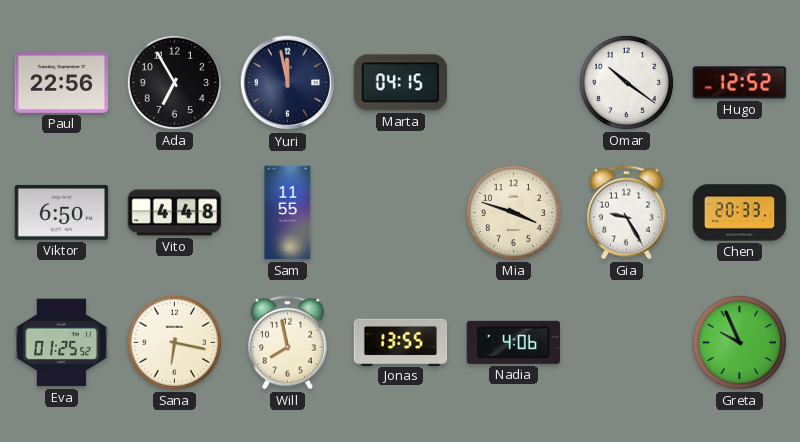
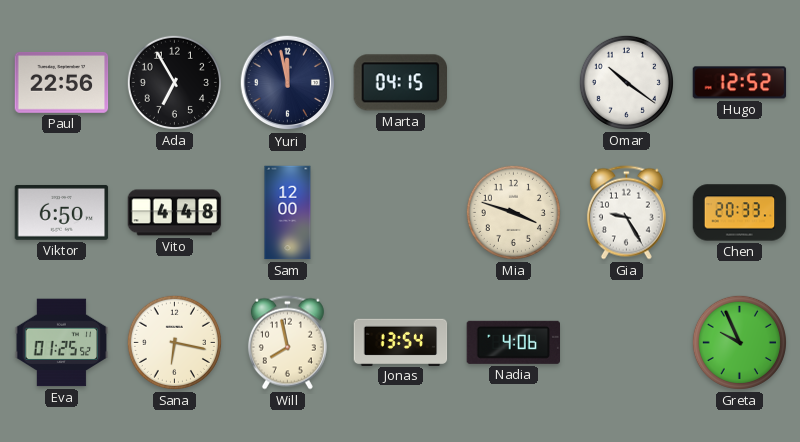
Sam: 11:55 -> 12:00 (288, 213)
Jonas: 13:55 -> 13:54 (401, 342)
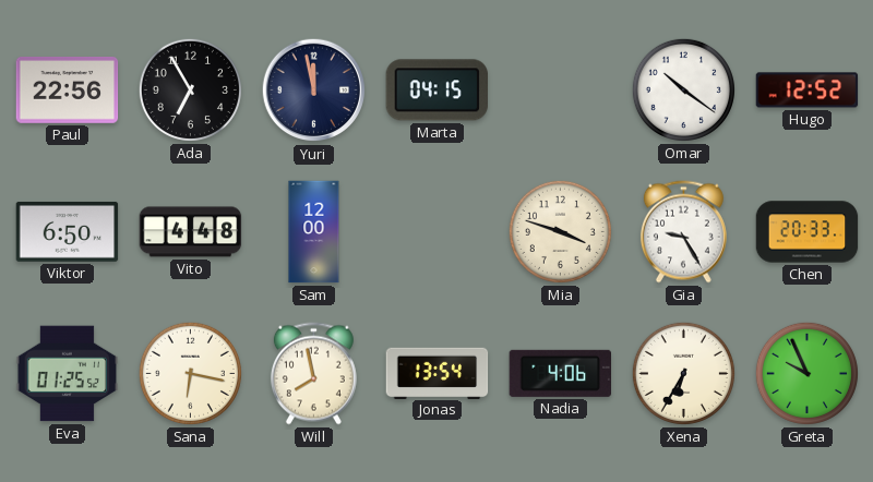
Xena: none -> 6:35 (683, 373)
